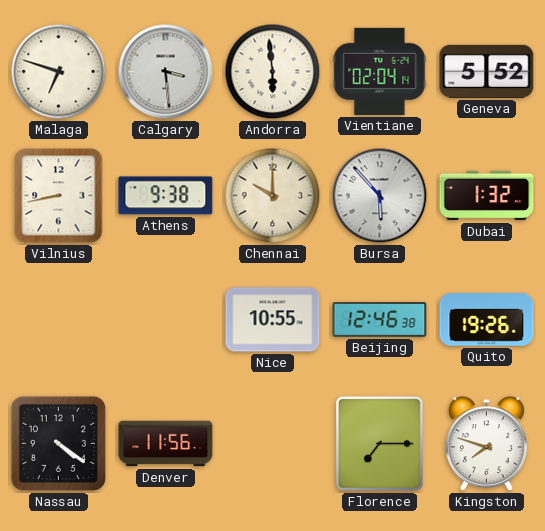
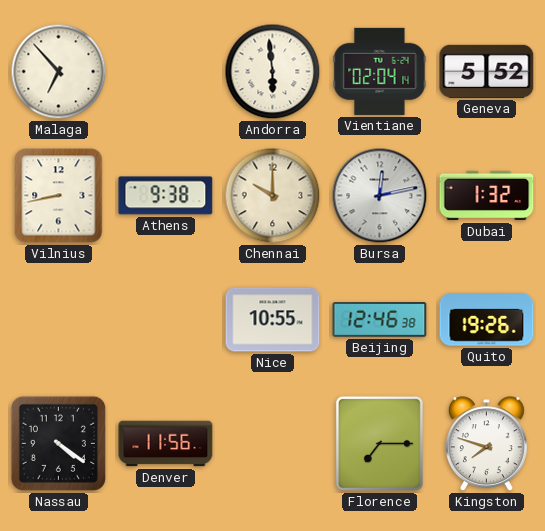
Malaga: 6:48 -> 6:53 (59, 72)
Calgary: 3:29 -> none (166, 72)
Bursa: 5:53 -> 12:13 (380, 196)
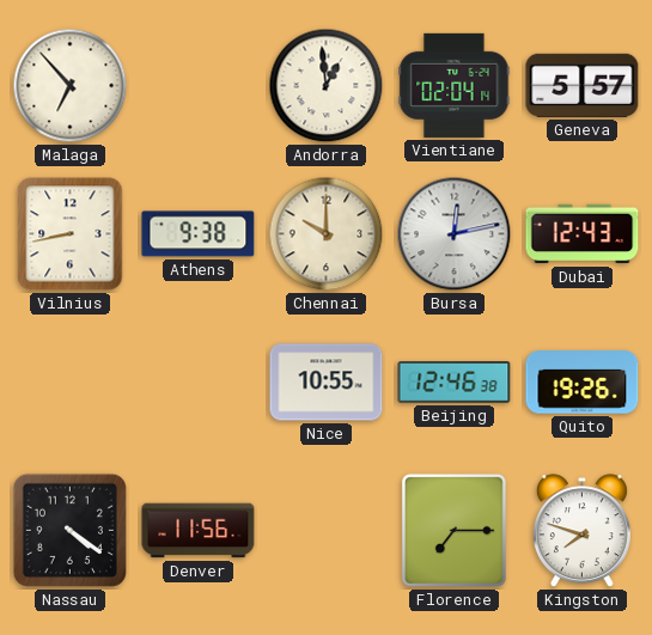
Andorra: 5:59 -> 12:59 (327, 86)
Geneva: 5:52 -> 5:57 (583, 85)
Dubai: 1:32 -> 12:43 (583, 234)
